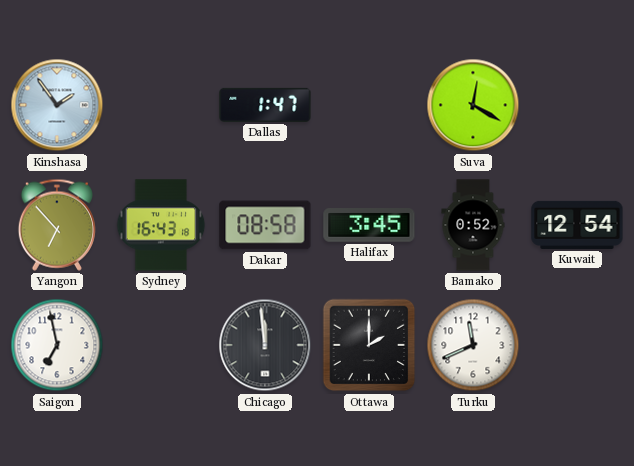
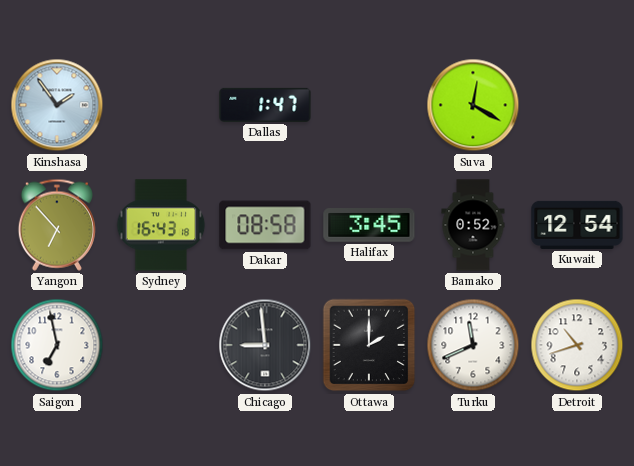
Chicago: 11:59 -> 8:59 (265, 345)
Detroit: none -> 10:42 (577, 345)
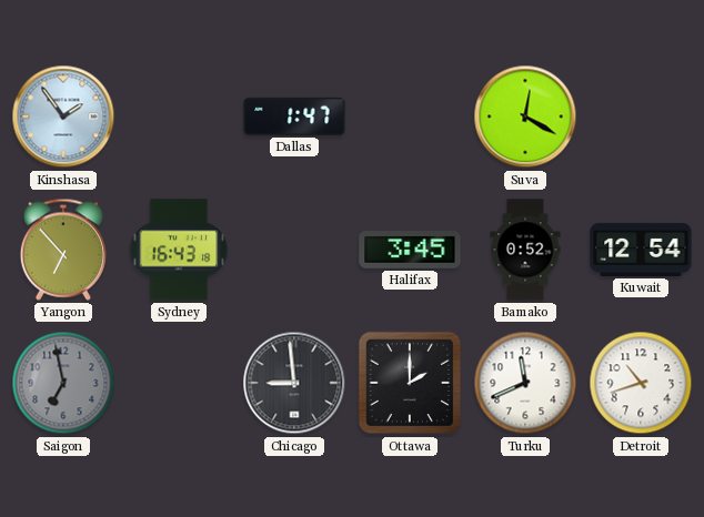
Dakar: 08:58 -> none (265, 225)
Saigon dial: white -> grey (63, 383)
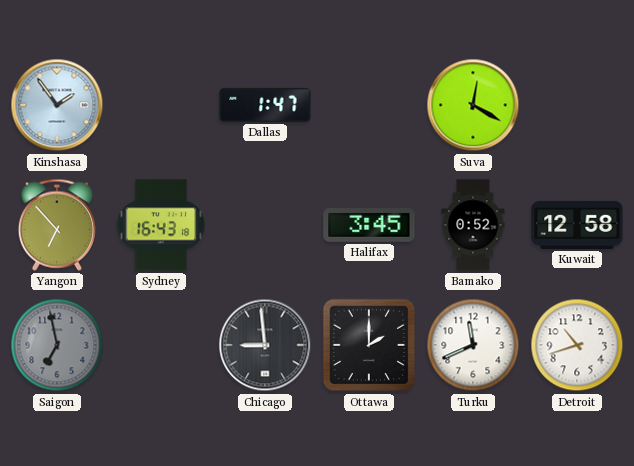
Kuwait: 12:54 -> 12:58 (577, 225)
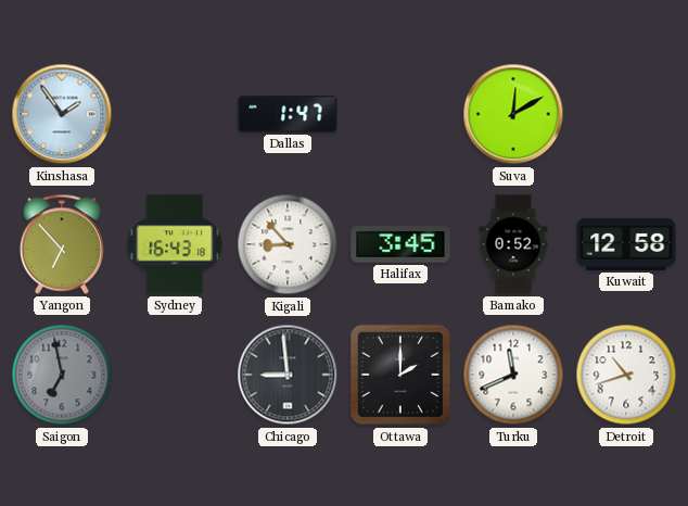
Suva: 12:20 -> 12:10 (513, 114)
Kigali: none -> 8:53 (288, 244)
